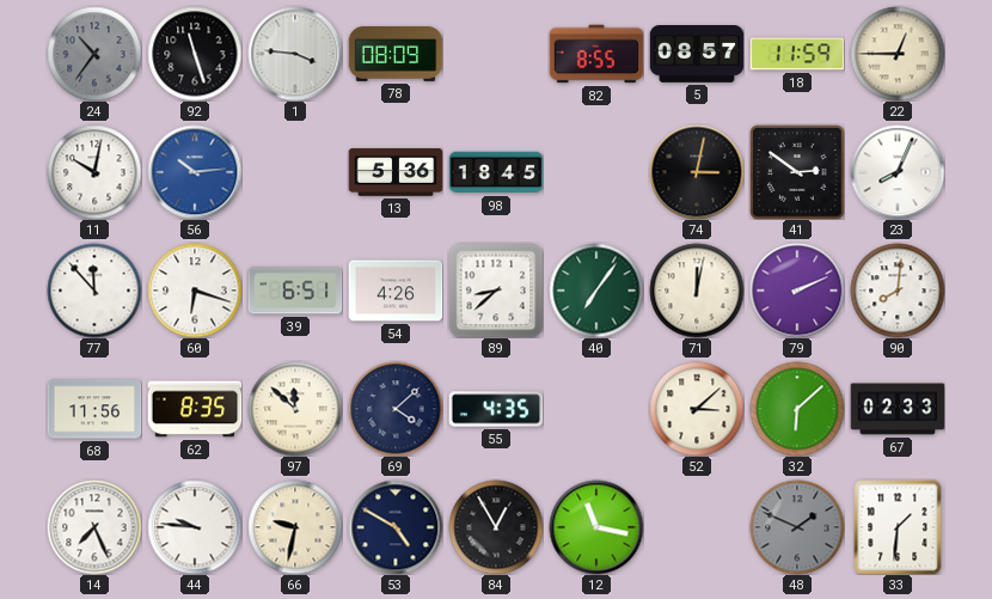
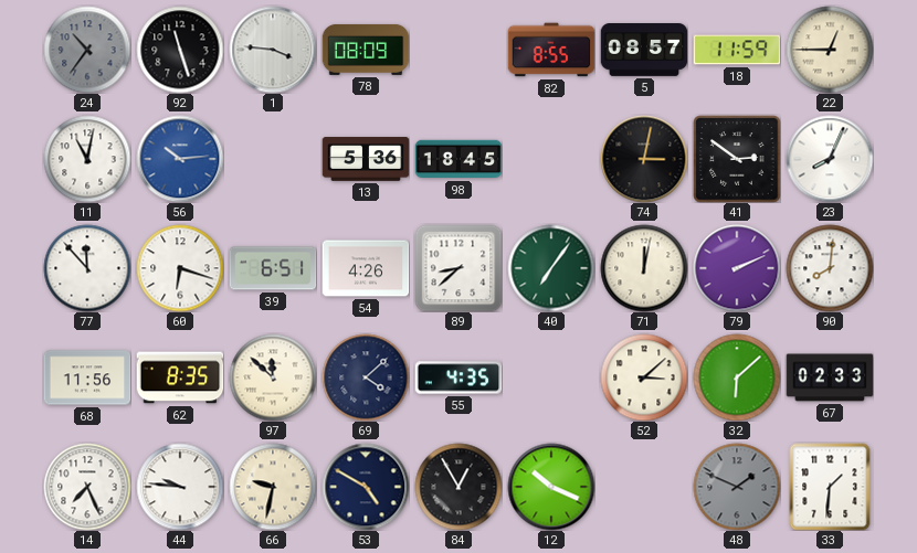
11: 10:02 -> 11:02 (87, 159)
12: 11:17 -> 10:19 (551, 487)
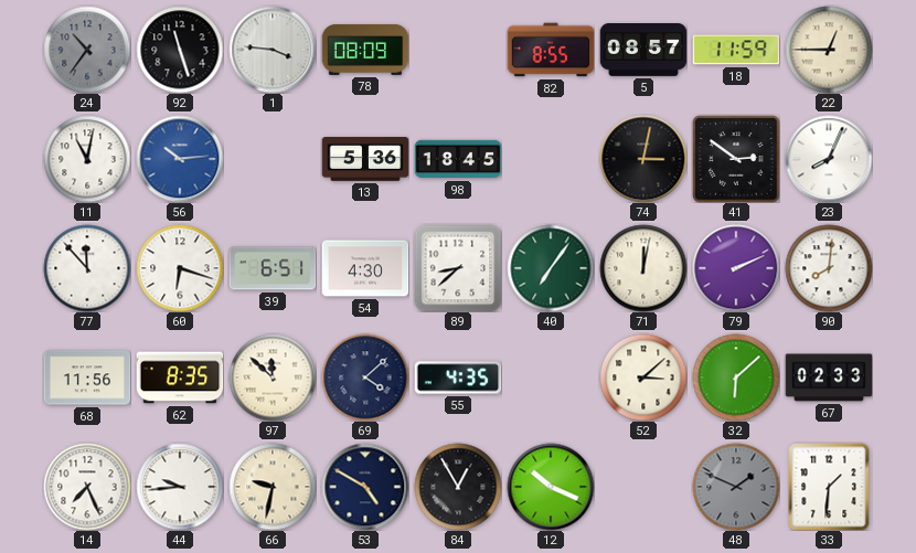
54: 4:26 -> 4:30 (365, 268)
44: 9:46 -> 9:44 (180, 487)
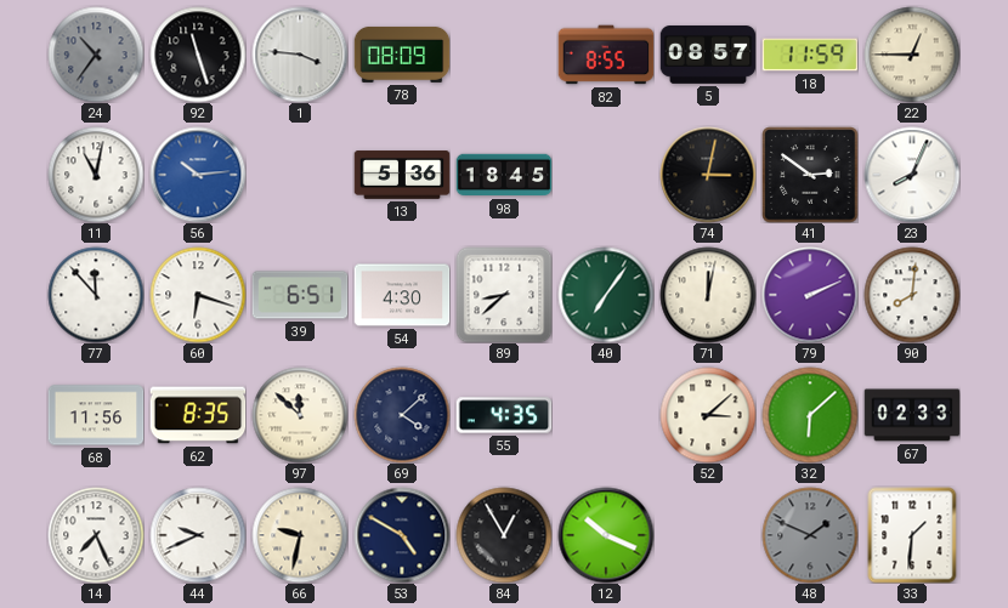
44: 9:44 -> 9:41 (198, 535)
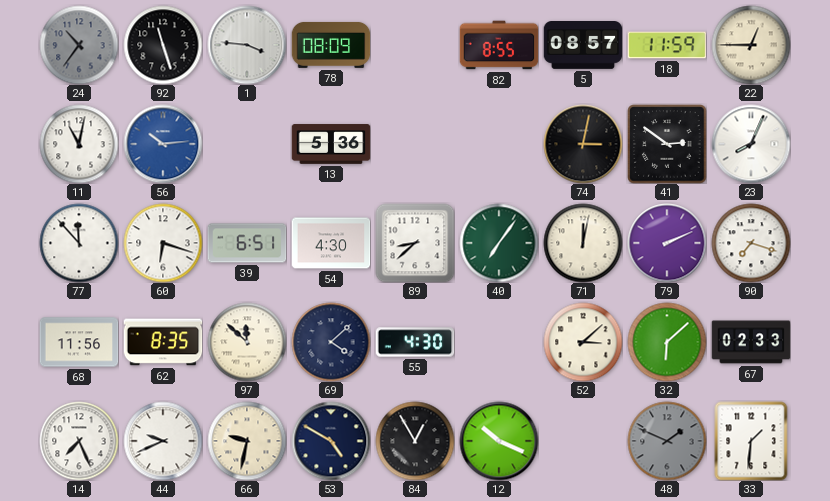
98: 18:45 -> none (504, 175)
90: 8:01 -> 7:18 (751, 243)
55: 4:35 -> 4:30 (415, 342)
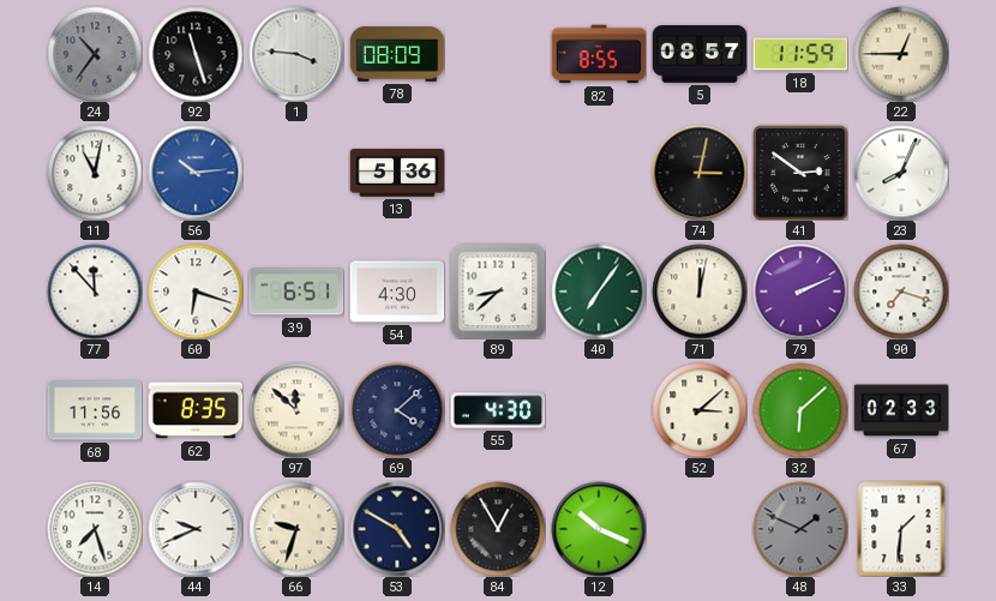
14: 7:26 -> 7:27 (95, 529)
66: 9:32 -> 9:33 (296, 529)
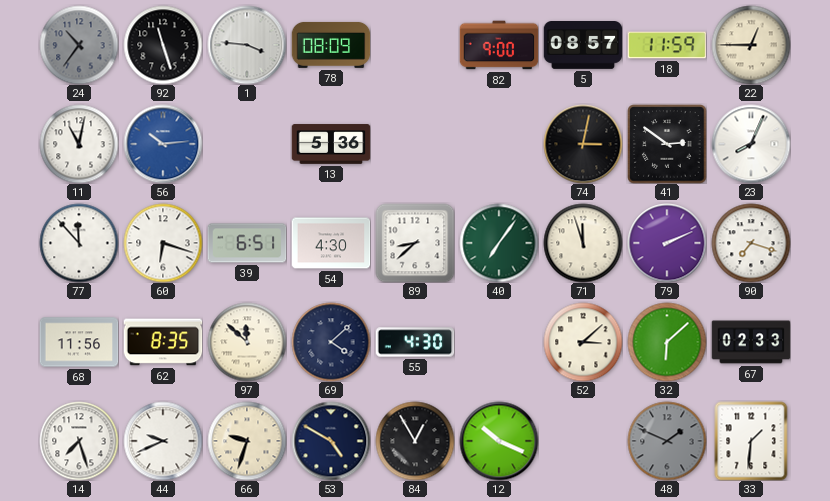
82: 8:55 -> 9:00 (499, 45)
71: 12:02 -> 11:57 (583, 243)
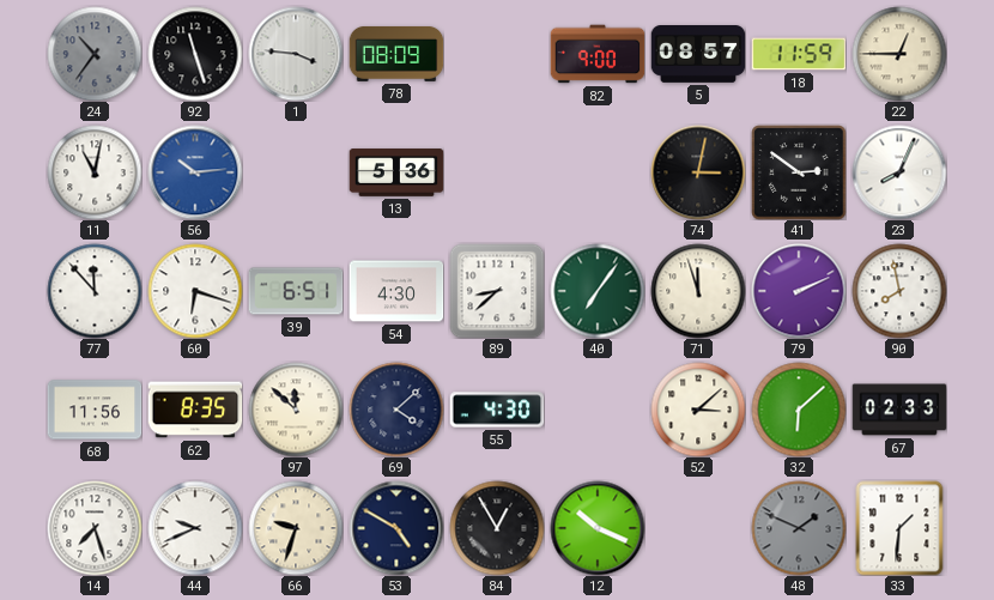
90: 7:18 -> 7:58 (899, 291)
